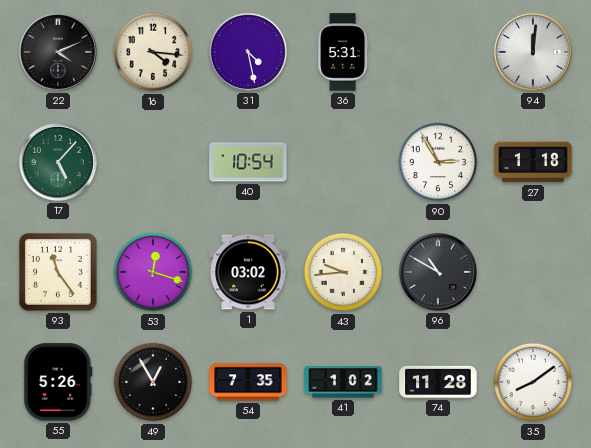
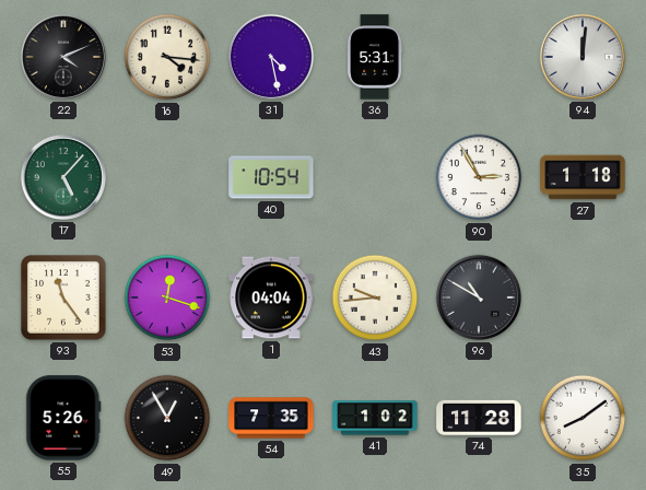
1: 03:02 -> 04:04 (271, 297)
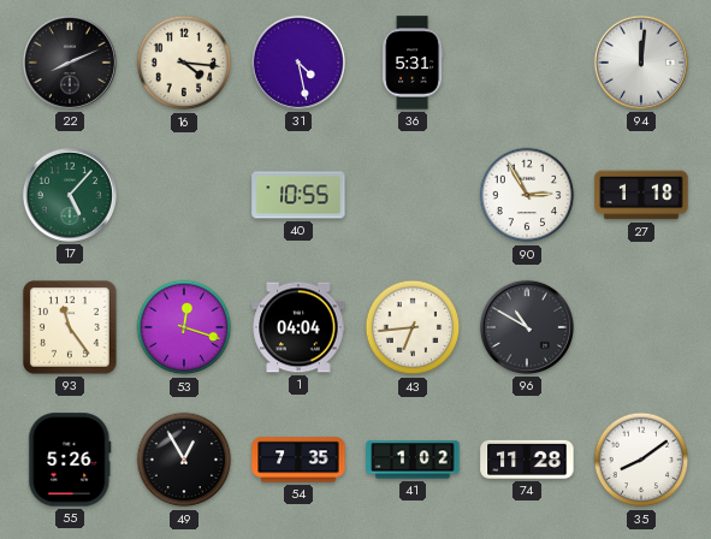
22: 4:11 -> 8:11 (70, 63)
40: 10:54 -> 10:55 (298, 195)
43: 9:44 -> 6:44 (413, 327)
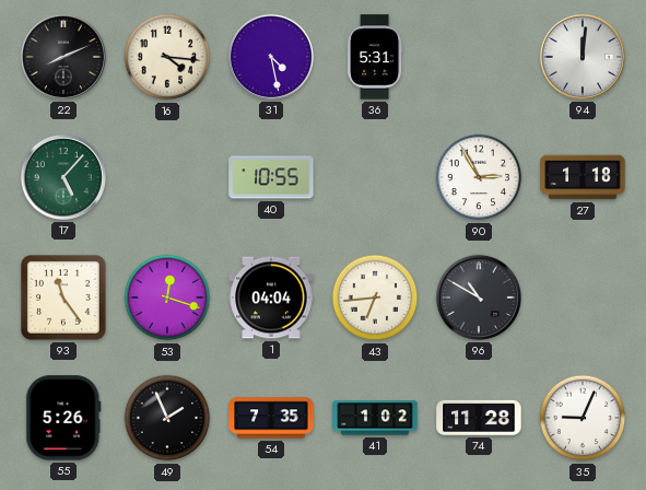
49: 12:55 -> 1:56 (167, 418)
35: 8:09 -> 9:04 (583, 418)
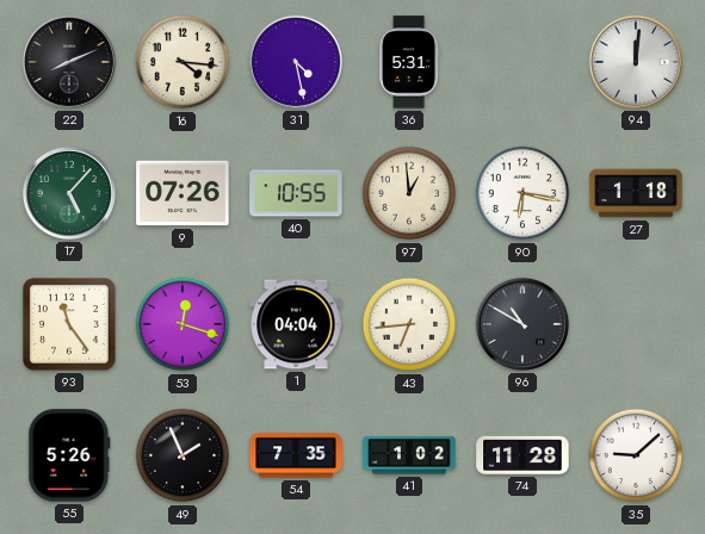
9: none -> 07:26 (183, 193)
97: none -> 12:59 (409, 193)
90: 2:55 -> 6:17 (522, 193)
35: 9:04 -> 9:08 (636, 455)
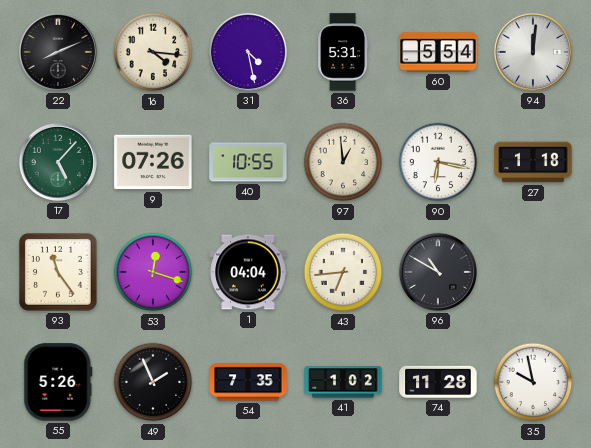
60: none -> 5:54 (438, 52)
35: 9:08 -> 9:58 (533, 382)
